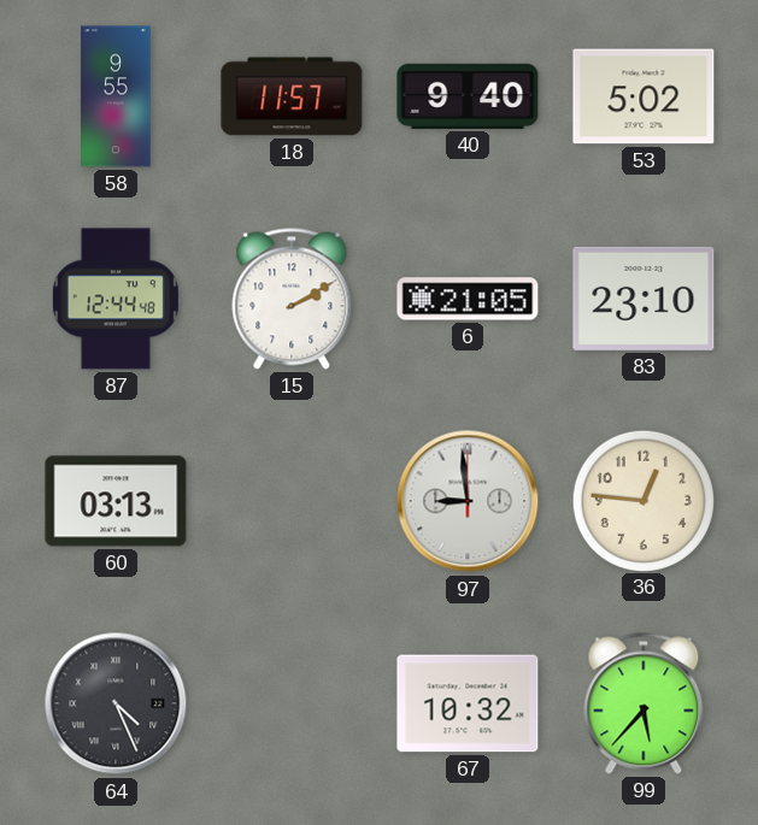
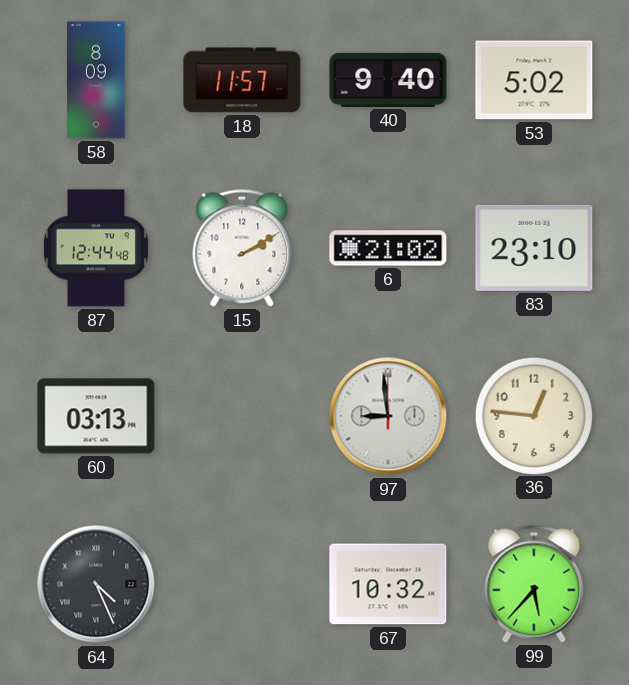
58: 9:55 -> 8:09 (96, 80)
6: 21:05 -> 21:02 (388, 248)
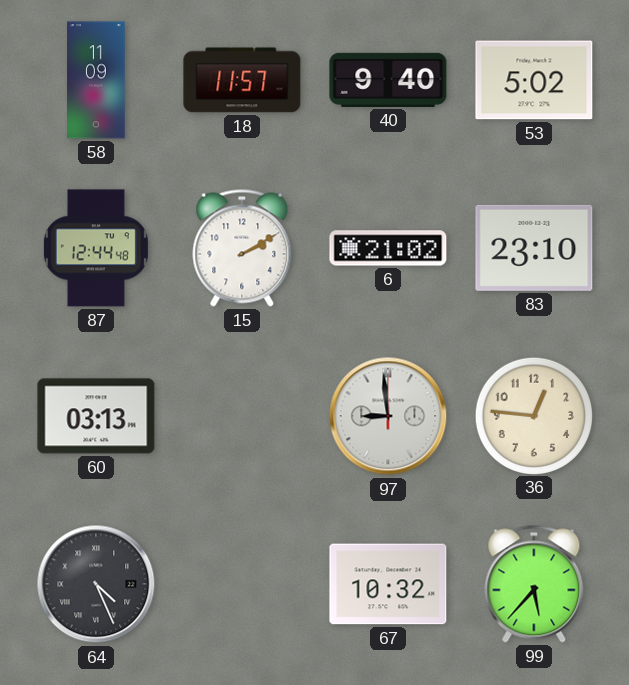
58: 8:09 -> 11:09 (96, 80)
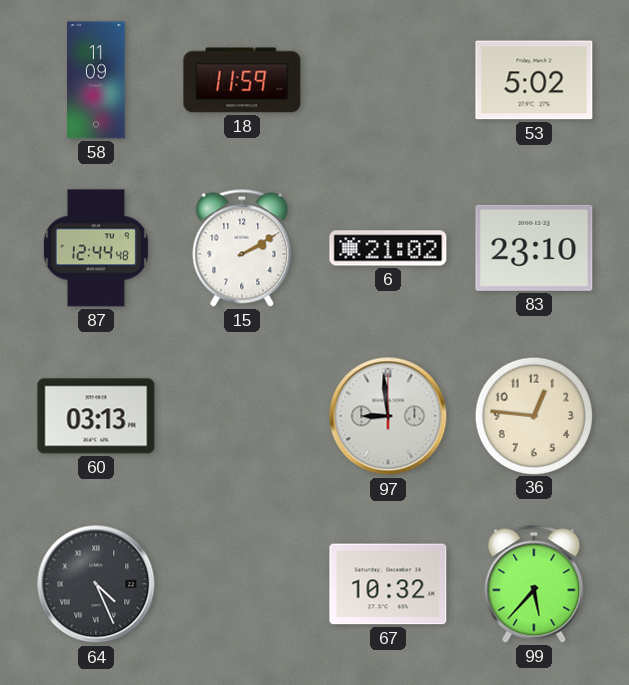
18: 11:57 -> 11:59 (242, 80)
40: 9:40 -> none (388, 80)
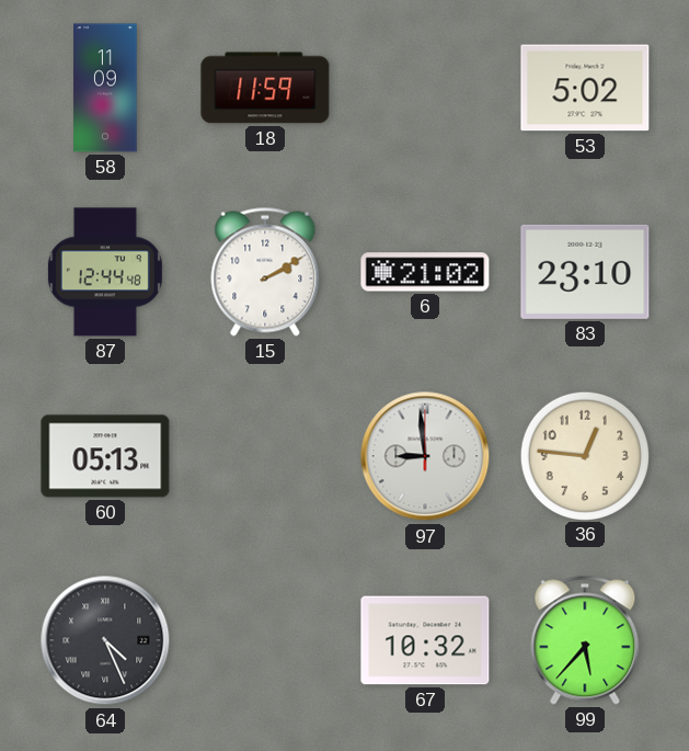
60: 03:13 -> 05:13 (105, 456)
